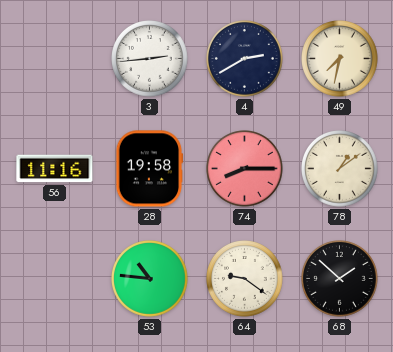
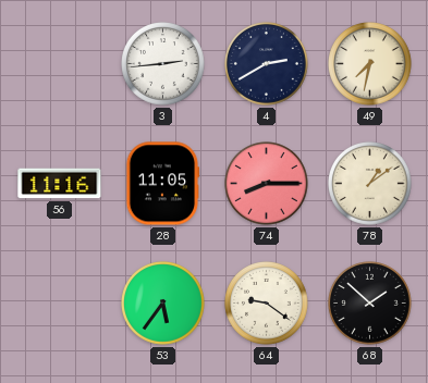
28: 19:58 -> 11:05 (162, 184)
53: 10:46 -> 5:36 (163, 304)
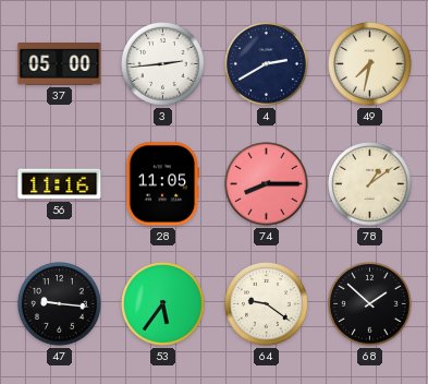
37: none -> 05:00 (60, 64)
47: none -> 9:16 (60, 304)
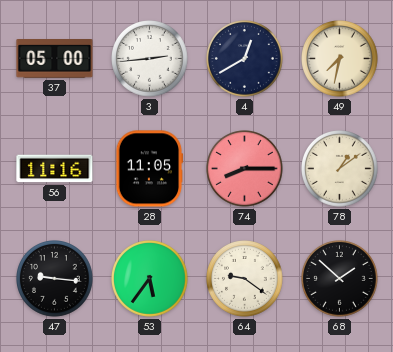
4: 2:40 -> 12:40 (245, 59)
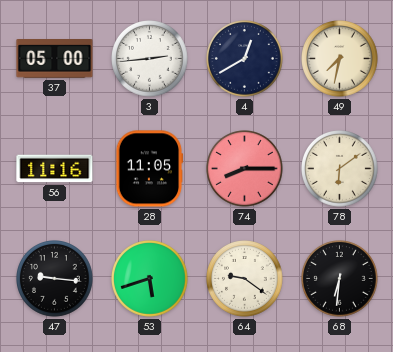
78: 1:09 -> 6:09 (340, 169)
53: 5:36 -> 5:42 (150, 279)
68: 1:52 -> 6:31 (340, 279)
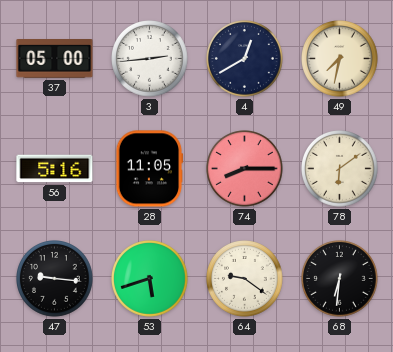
56: 11:16 -> 5:16 (55, 169)
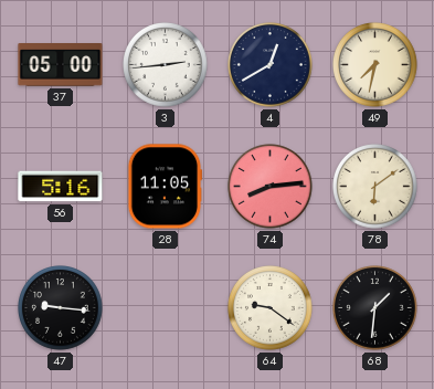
74: 8:15 -> 8:14 (271, 187)
53: 5:42 -> none (150, 279)
68: 6:31 -> 1:31 (375, 308)
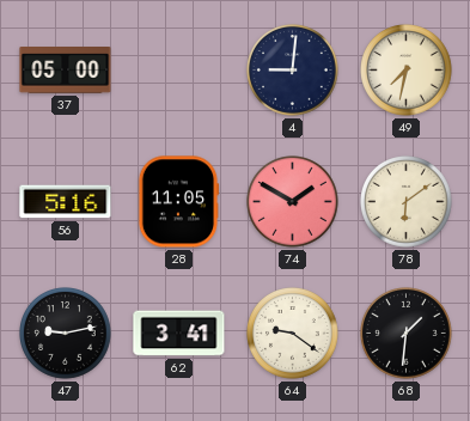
3: 2:44 -> none (166, 65)
4: 12:40 -> 9:01 (293, 71)
74: 8:14 -> 1:50 (293, 202)
47: 9:16 -> 9:13 (66, 334)
62: none -> 3:41 (179, 334)
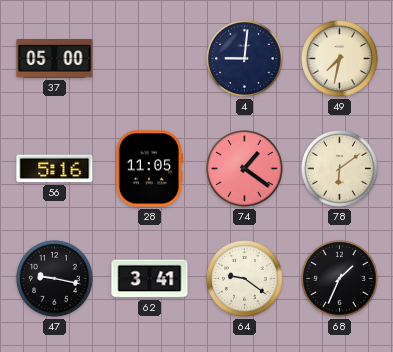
74: 1:50 -> 1:21 (245, 169)
47: 9:13 -> 9:17 (55, 279)
68: 1:31 -> 1:34 (340, 279)
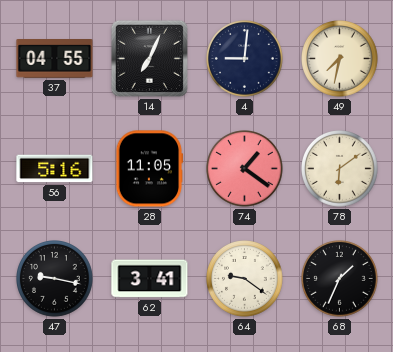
37: 05:00 -> 04:55 (55, 59)
14: none -> 7:04 (149, 58)
